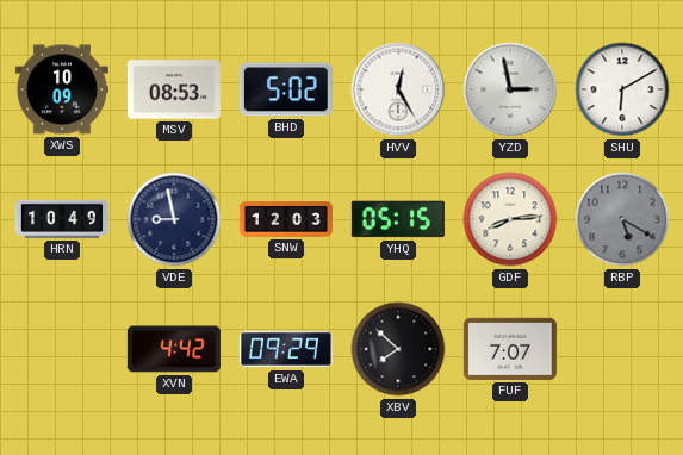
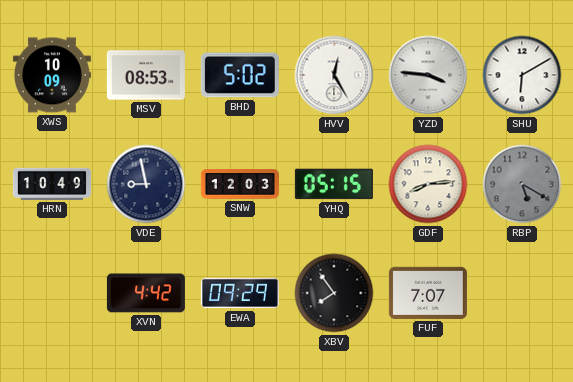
YZD: 2:58 -> 3:46 (428, 75)
XBV: 7:52 -> 7:54 (334, 293)
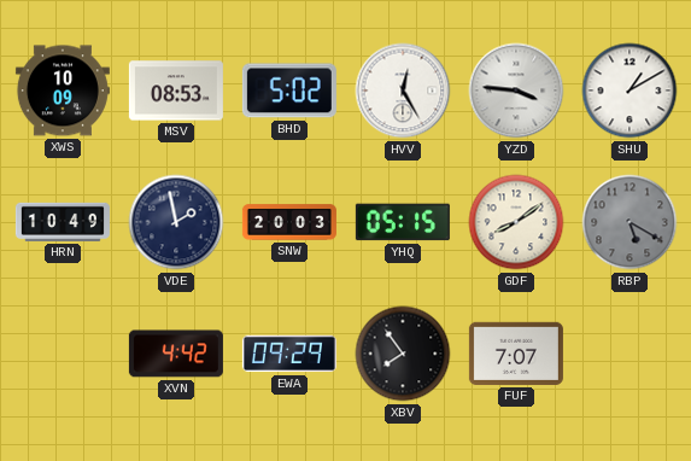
SHU: 6:10 -> 1:10 (629, 91)
VDE: 8:58 -> 1:58 (176, 222)
SNW: 12:03 -> 20:03 (289, 222)
GDF: 8:14 -> 8:09 (516, 222)
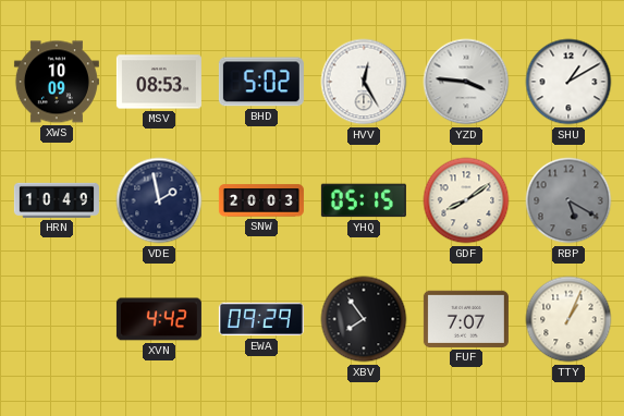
TTY: none -> 1:04 (568, 319)
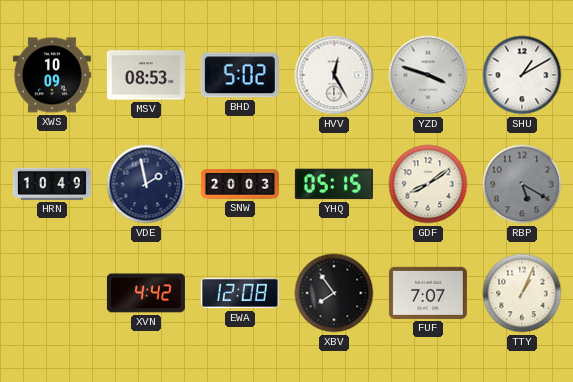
YZD: 3:46 -> 3:48 (428, 75)
EWA: 09:29 -> 12:08 (240, 293)
